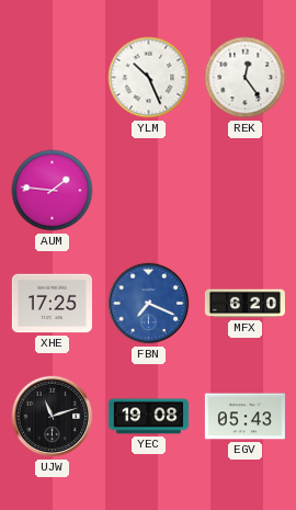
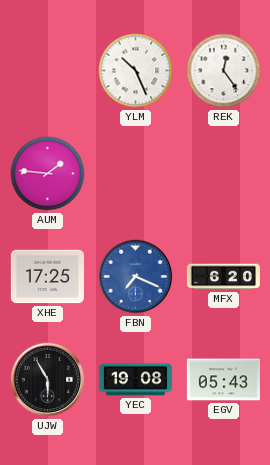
UJW: 11:12 -> 5:55 (48, 380)
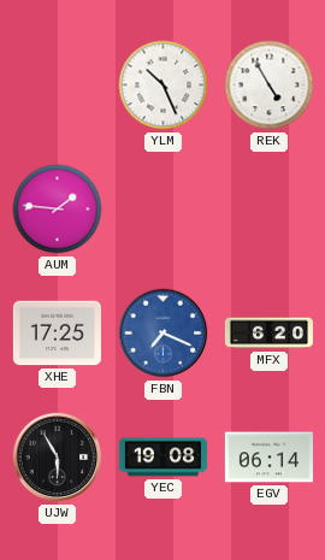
REK: 12:24 -> 4:55 (270, 86)
EGV: 05:43 -> 06:14 (268, 458)
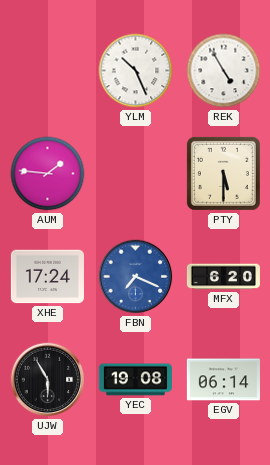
PTY: none -> 5:30 (223, 173)
XHE: 17:25 -> 17:24 (47, 277)
